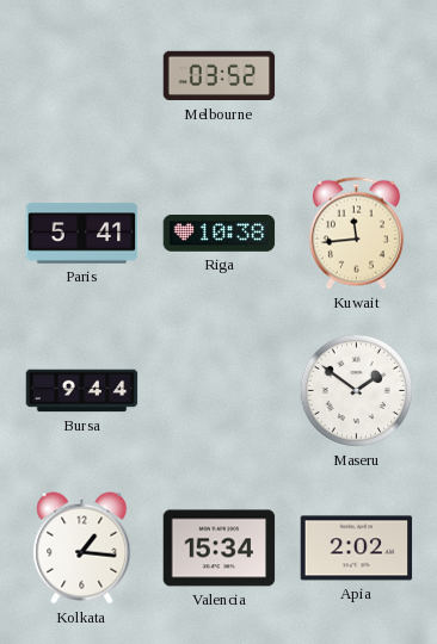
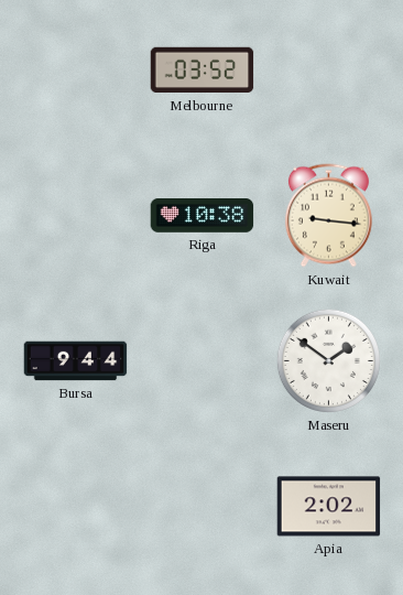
Paris: 5:41 -> none (82, 234)
Kuwait: 11:44 -> 9:16 (328, 216)
Kolkata: 1:16 -> none (82, 549)
Valencia: 15:34 -> none (220, 549)
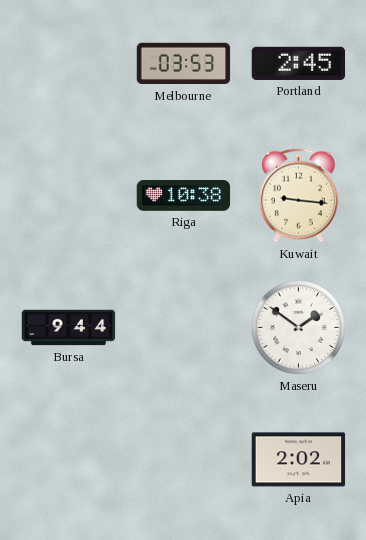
Melbourne: 03:52 -> 03:53 (184, 64)
Portland: none -> 2:45 (299, 63)
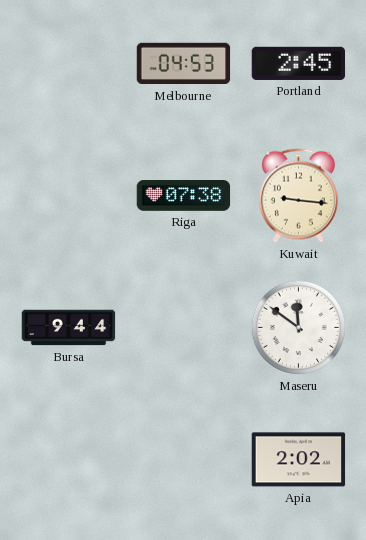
Melbourne: 03:53 -> 04:53 (184, 64)
Riga: 10:38 -> 07:38 (184, 196)
Maseru: 1:51 -> 11:51 (298, 327)
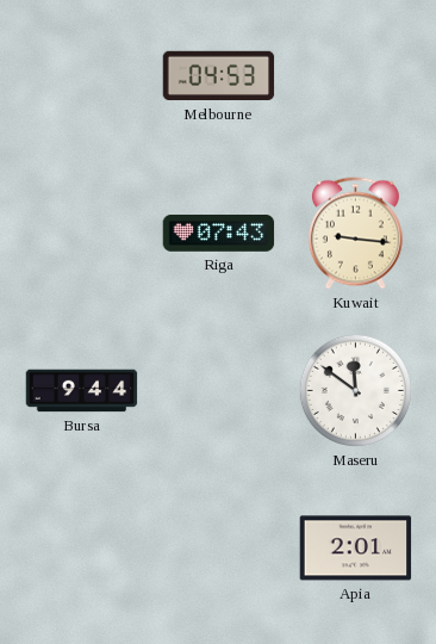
Portland: 2:45 -> none (299, 63)
Riga: 07:38 -> 07:43 (219, 234)
Apia: 2:02 -> 2:01 (356, 549)
